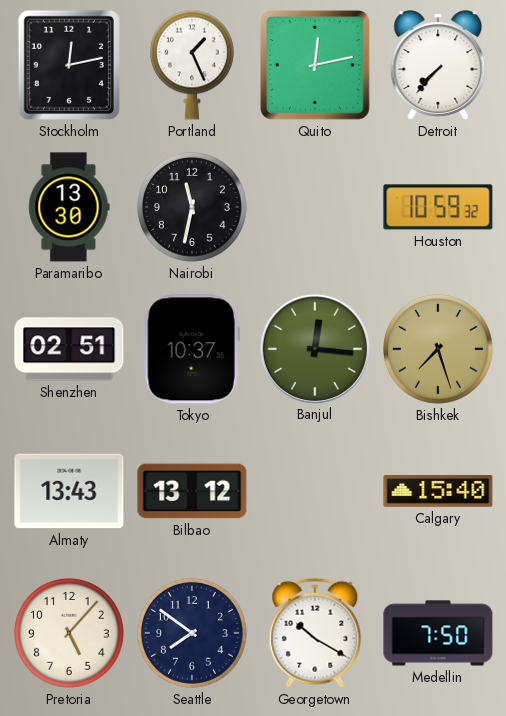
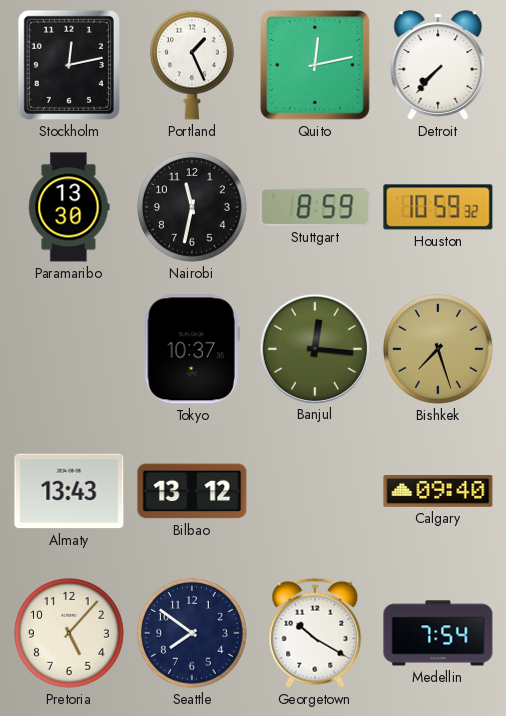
Stuttgart: none -> 8:59 (315, 207)
Shenzhen: 02:51 -> none (69, 349)
Calgary: 15:40 -> 09:40 (438, 491)
Medellin: 7:50 -> 7:54 (438, 633)
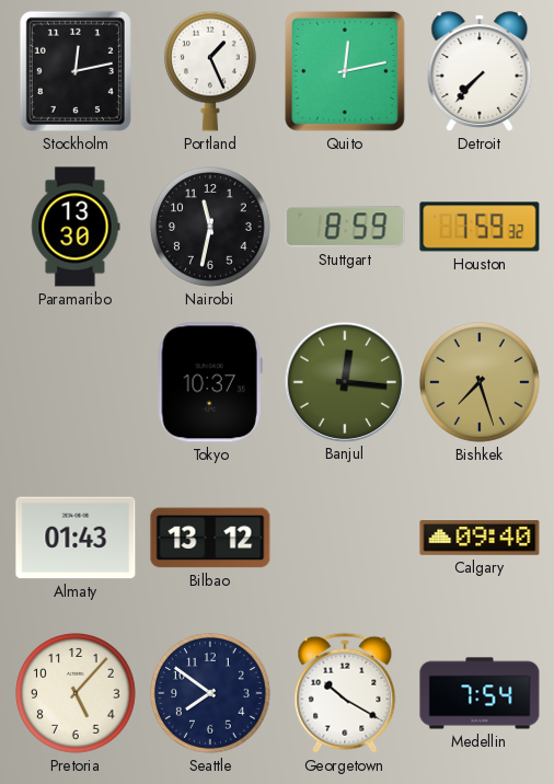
Houston: 10:59 -> 7:59 (480, 227)
Almaty: 13:43 -> 01:43 (76, 538)
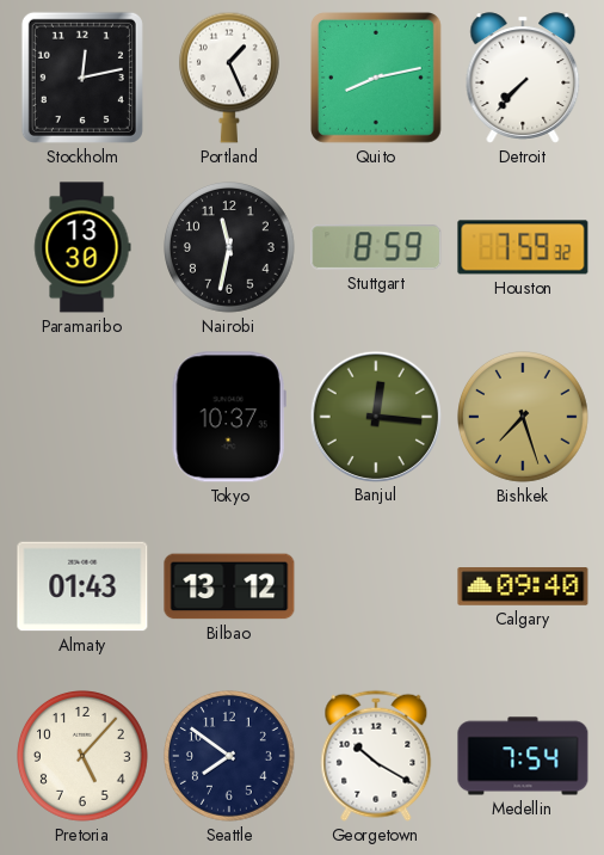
Quito: 12:13 -> 8:13 (377, 79)
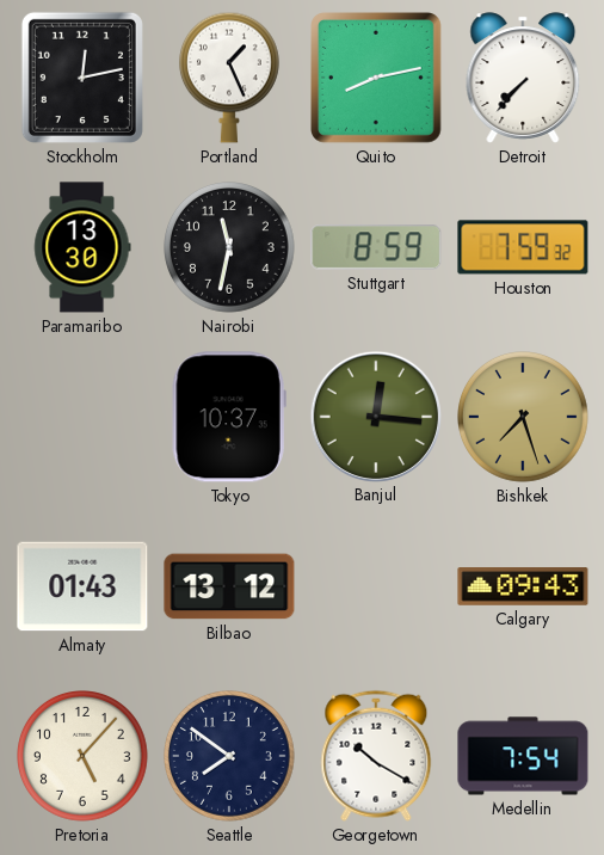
Calgary: 09:40 -> 09:43 (523, 586)
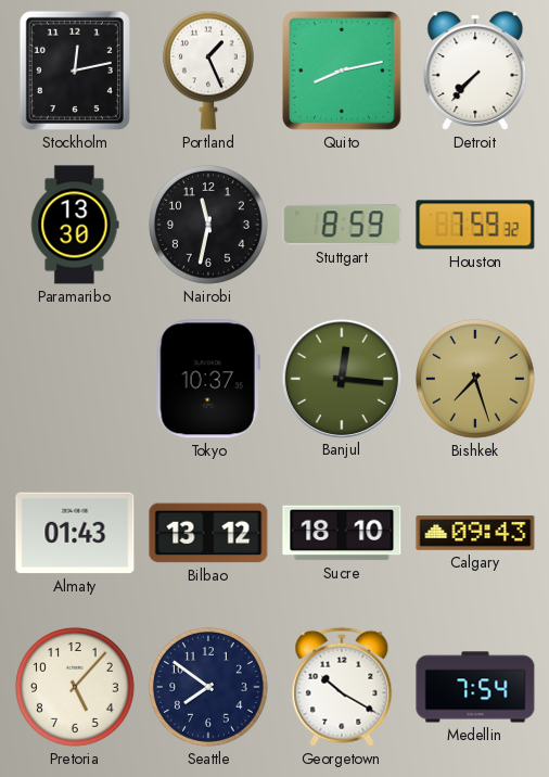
Sucre: none -> 18:10 (342, 533)
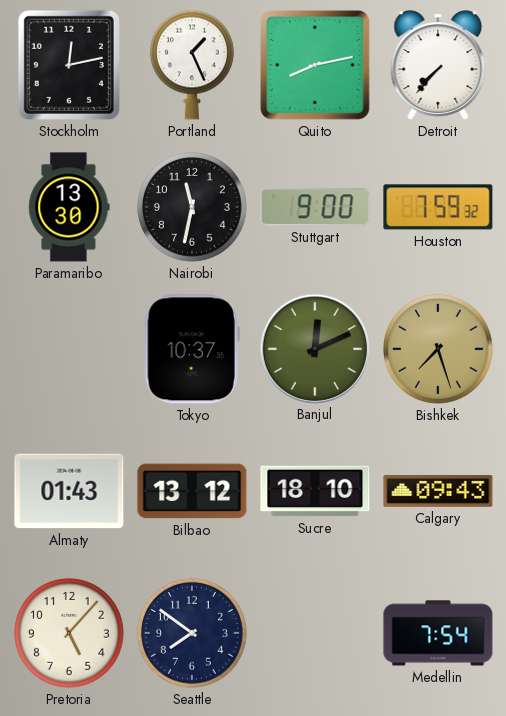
Stuttgart: 8:59 -> 9:00 (315, 207)
Banjul: 12:16 -> 12:11 (314, 348)
Georgetown: 10:20 -> none (342, 687)
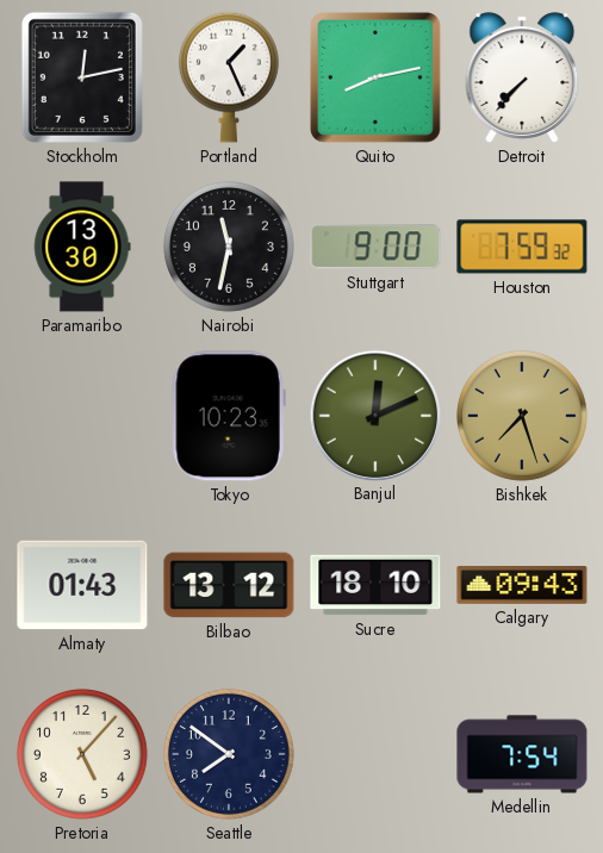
Tokyo: 10:37 -> 10:23 (229, 416)
